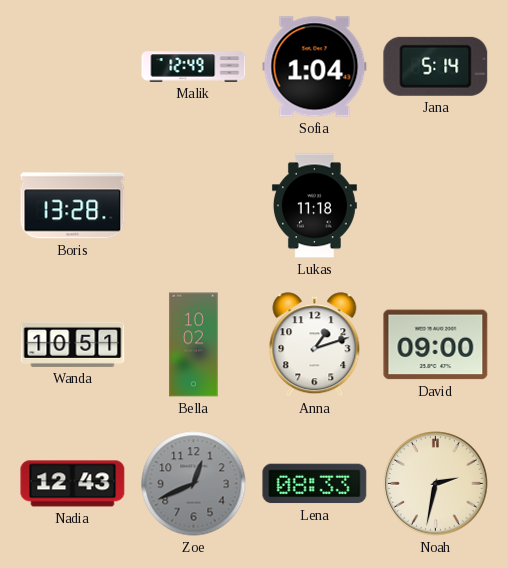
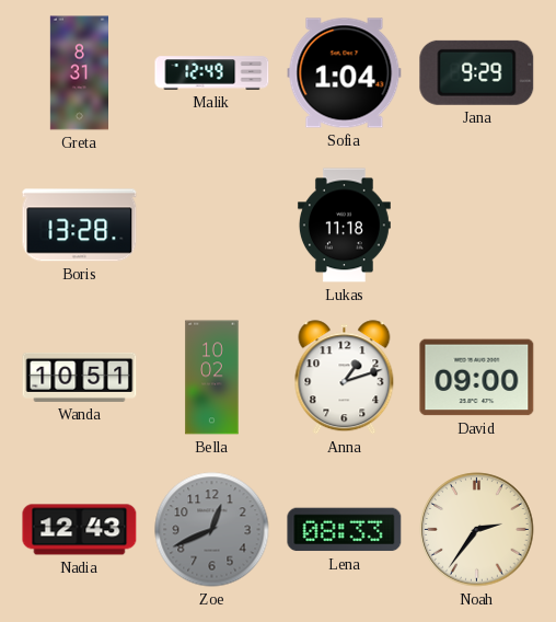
Greta: none -> 8:31 (79, 73)
Jana: 5:14 -> 9:29 (477, 72)
Noah: 2:32 -> 2:36 (477, 530)
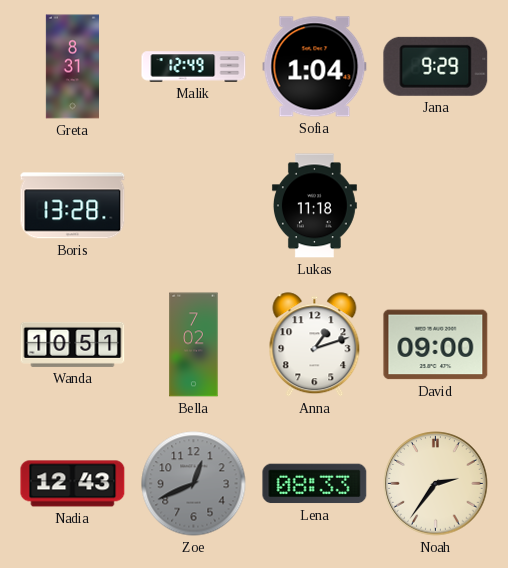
Bella: 10:02 -> 7:02 (194, 345)
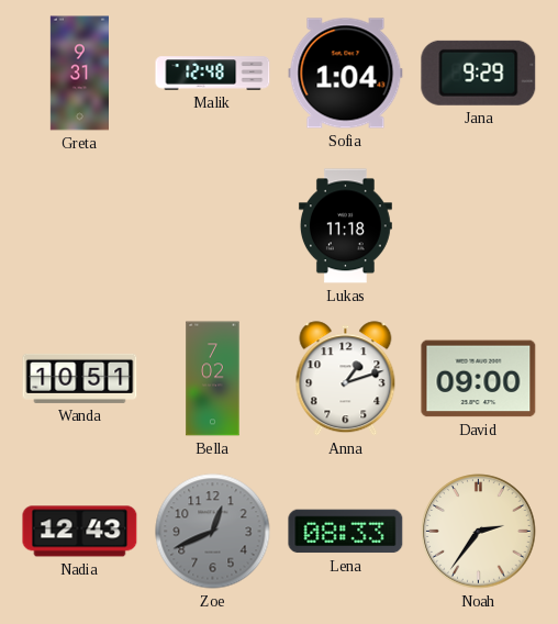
Greta: 8:31 -> 9:31 (79, 74)
Malik: 12:49 -> 12:48 (213, 74)
Boris: 13:28 -> none (73, 206)
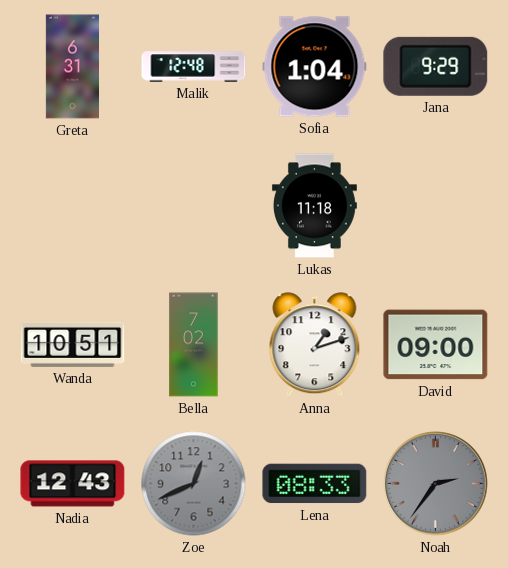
Greta: 9:31 -> 6:31 (72, 67)
Noah dial: cream -> grey (436, 484)
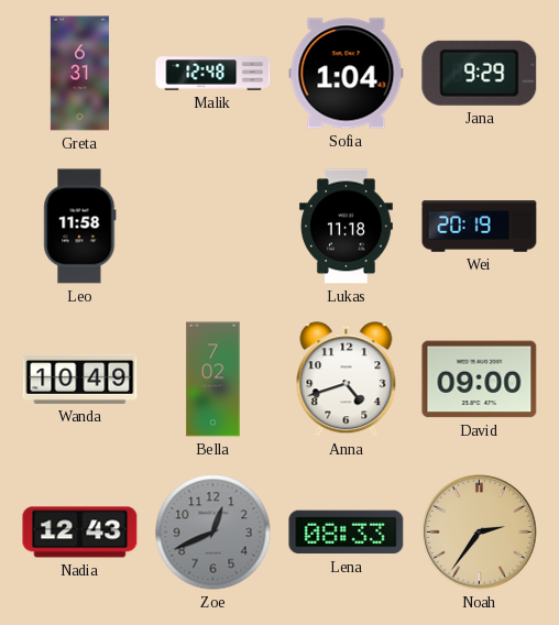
Leo: none -> 11:58 (80, 227)
Wei: none -> 20:19 (480, 227)
Wanda: 10:51 -> 10:49 (80, 379)
Anna: 1:12 -> 4:42 (347, 380)
Noah dial: grey -> champagne (480, 533)
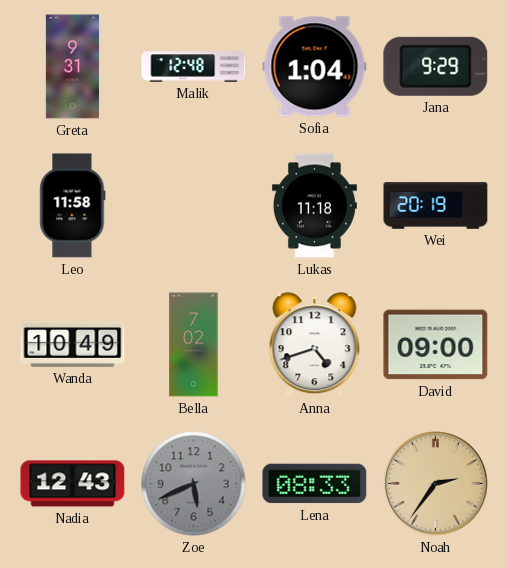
Greta: 6:31 -> 9:31 (72, 67)
Zoe: 12:41 -> 5:41 (194, 484)
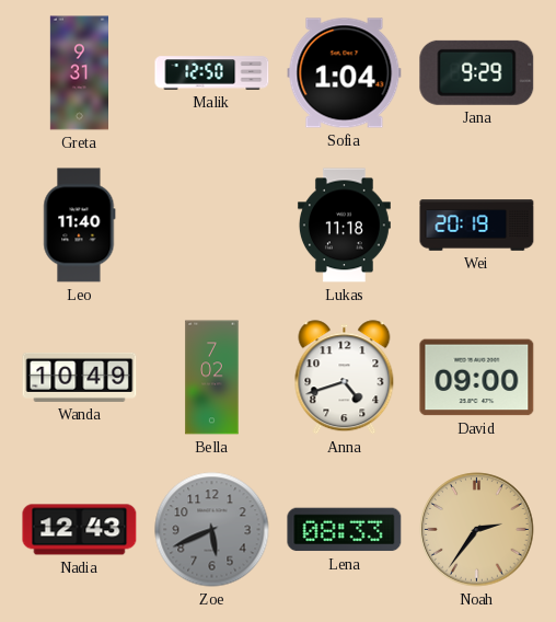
Malik: 12:48 -> 12:50 (212, 73)
Leo: 11:58 -> 11:40 (80, 226)
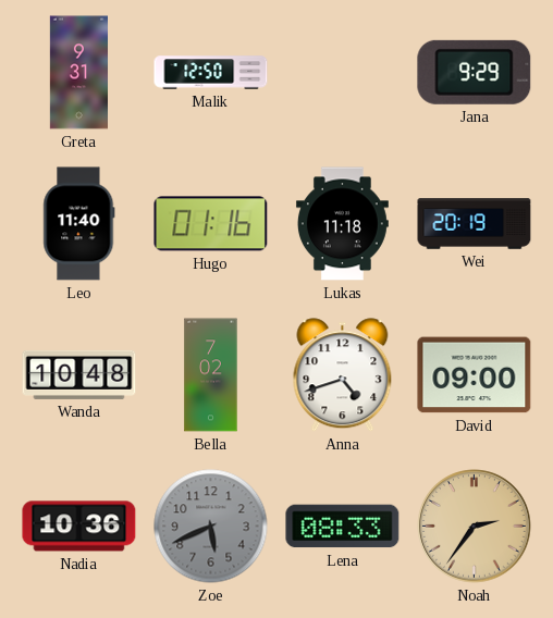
Sofia: 1:04 -> none (345, 73)
Hugo: none -> 01:16 (211, 224)
Wanda: 10:49 -> 10:48 (79, 374)
Nadia: 12:43 -> 10:36 (79, 527)
